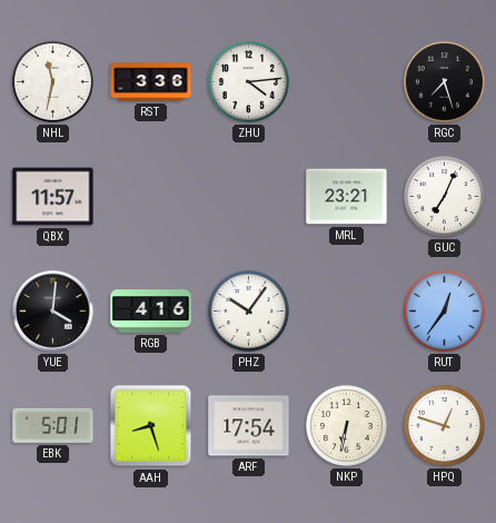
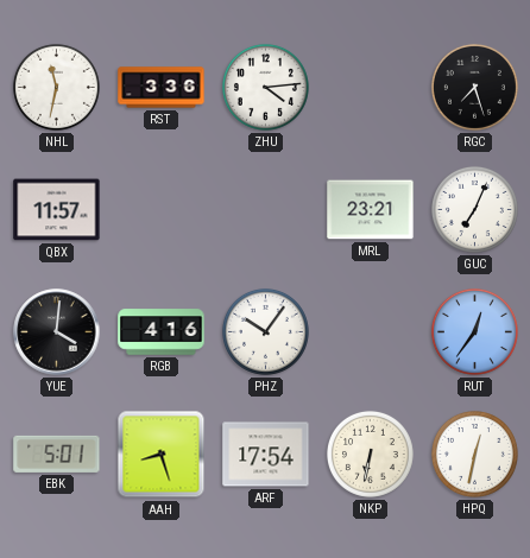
HPQ: 12:48 -> 12:32 (474, 454)
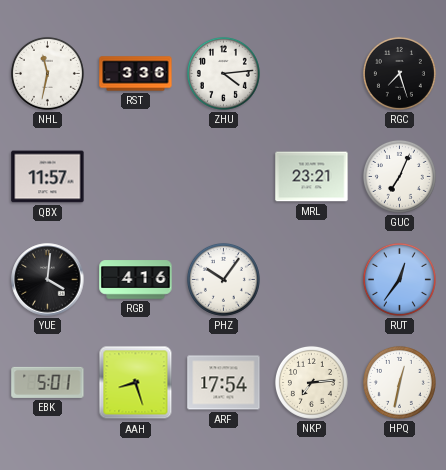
NKP: 6:32 -> 7:14 (311, 382)
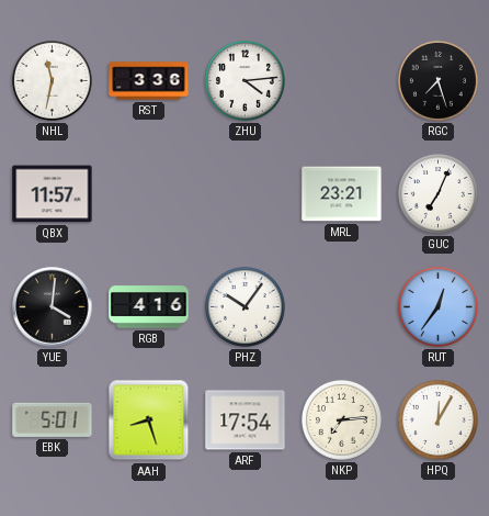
HPQ: 12:32 -> 12:05 (437, 419)
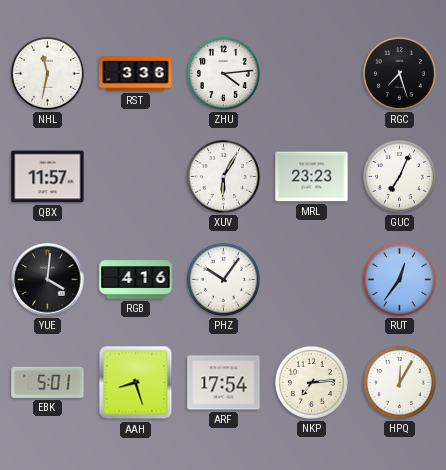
XUV: none -> 6:05 (223, 176)
MRL: 23:21 -> 23:23 (312, 177)
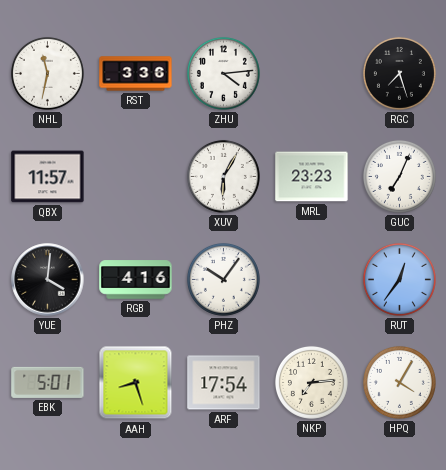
HPQ: 12:05 -> 4:05 (399, 382)
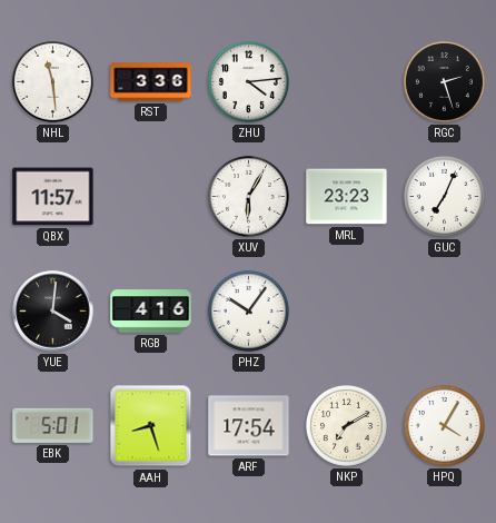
NHL: 11:32 -> 11:29 (52, 81)
RGC: 7:27 -> 2:27 (444, 81)
RUT: 12:36 -> none (399, 279)
NKP: 7:14 -> 7:10 (346, 425)
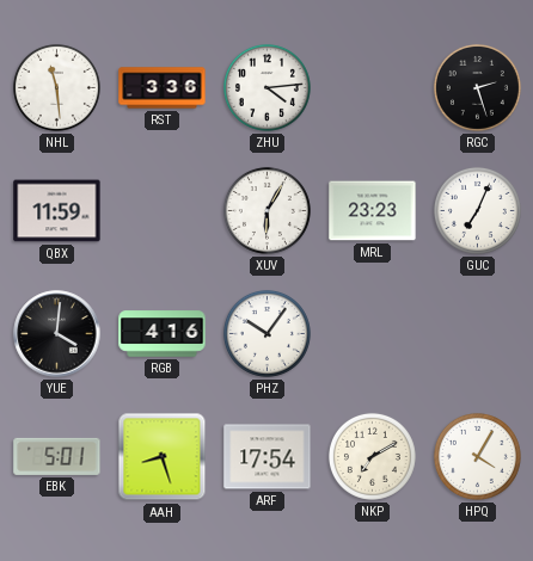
QBX: 11:57 -> 11:59 (57, 211)
